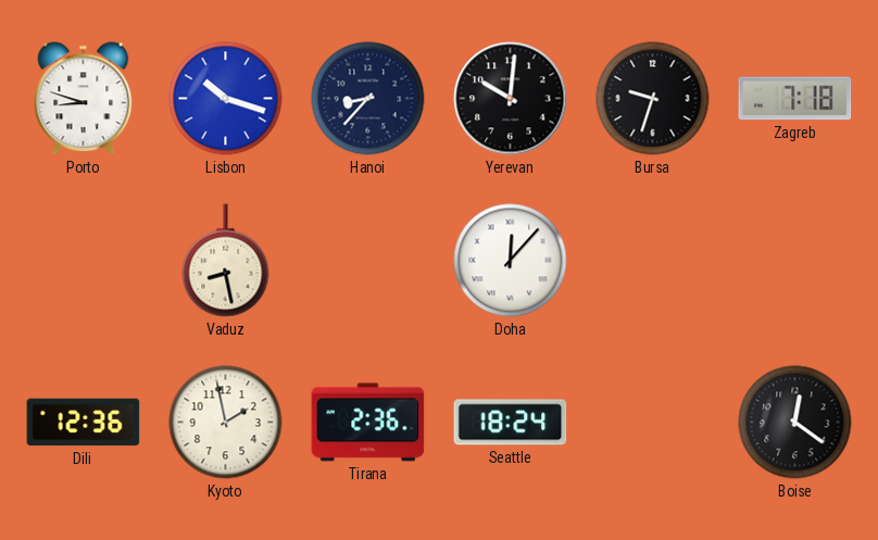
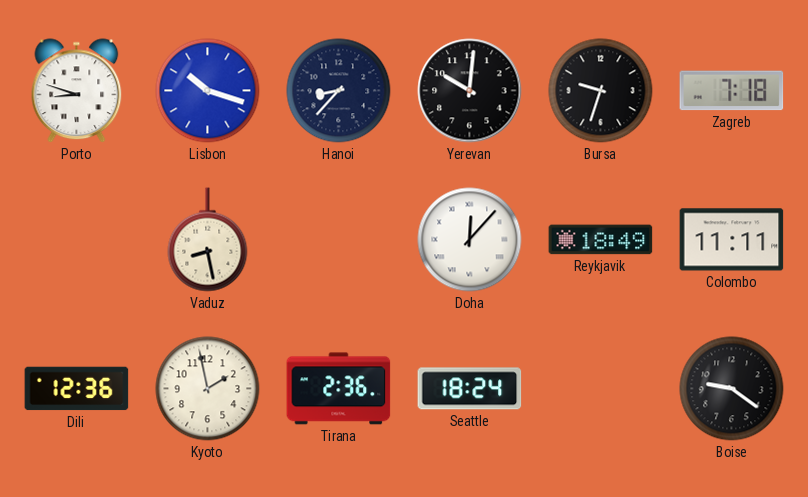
Reykjavik: none -> 18:49 (601, 240)
Colombo: none -> 11:11 (732, 240)
Boise: 12:21 -> 9:21 (732, 389)
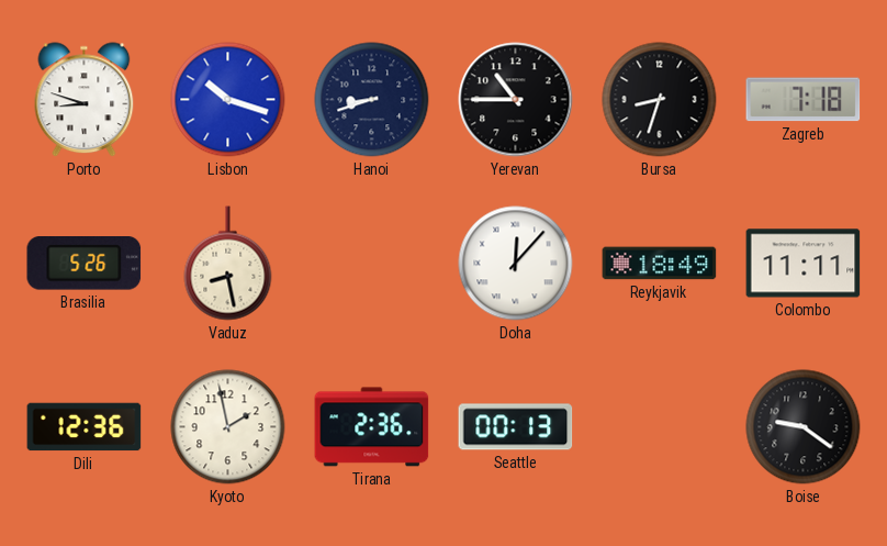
Hanoi: 8:37 -> 8:42 (372, 100)
Yerevan: 10:01 -> 10:45 (516, 100)
Bursa: 9:33 -> 8:33 (660, 100)
Brasilia: none -> 5:26 (85, 264)
Seattle: 18:24 -> 00:13 (516, 427)
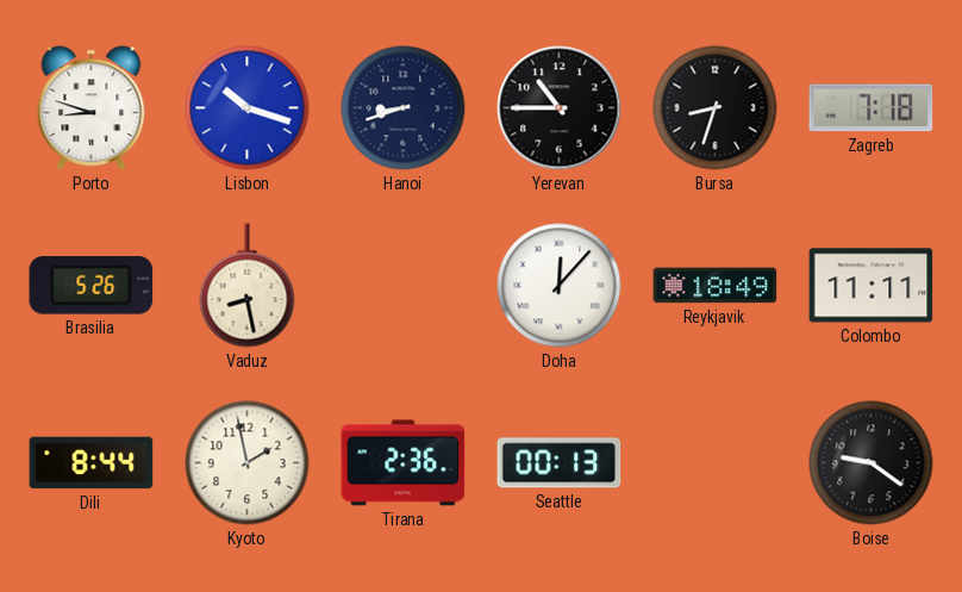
Dili: 12:36 -> 8:44 (92, 463)
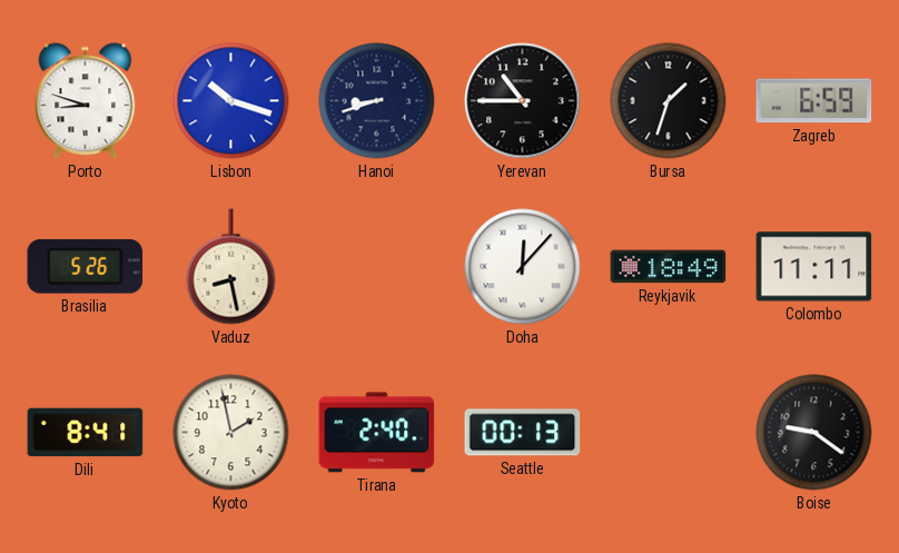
Bursa: 8:33 -> 1:33 (669, 101)
Zagreb: 7:18 -> 6:59 (814, 101)
Dili: 8:44 -> 8:41 (86, 433)
Tirana: 2:36 -> 2:40 (377, 433)
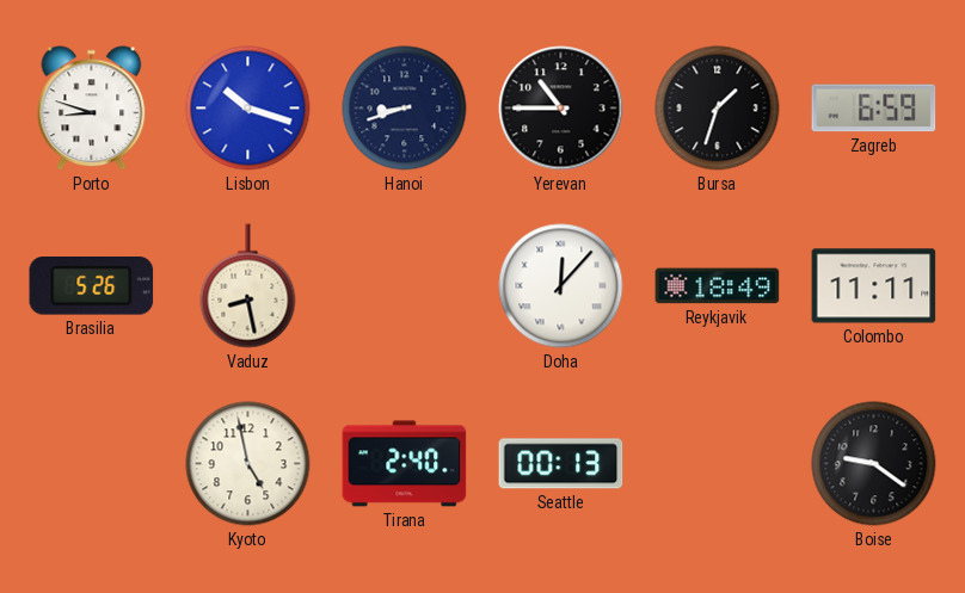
Dili: 8:41 -> none (86, 433)
Kyoto: 1:58 -> 4:58 (248, 464)
